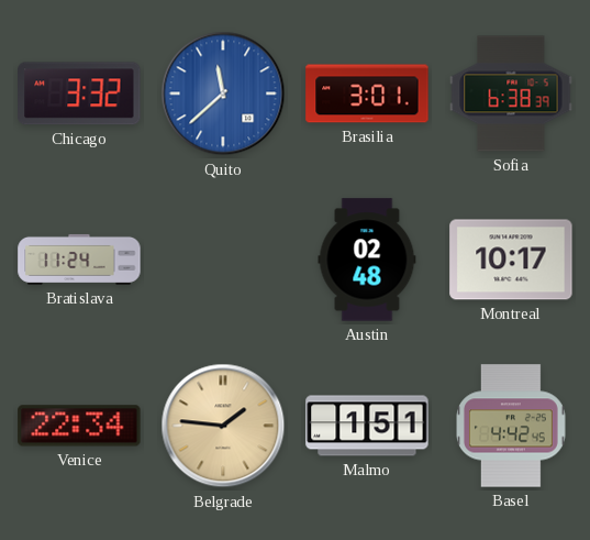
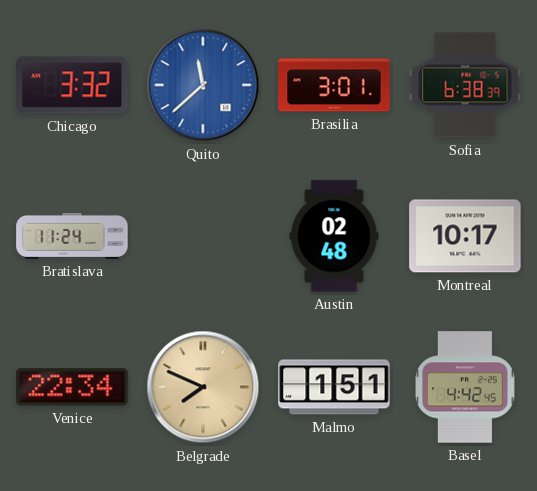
Belgrade: 1:46 -> 7:49 (203, 387)
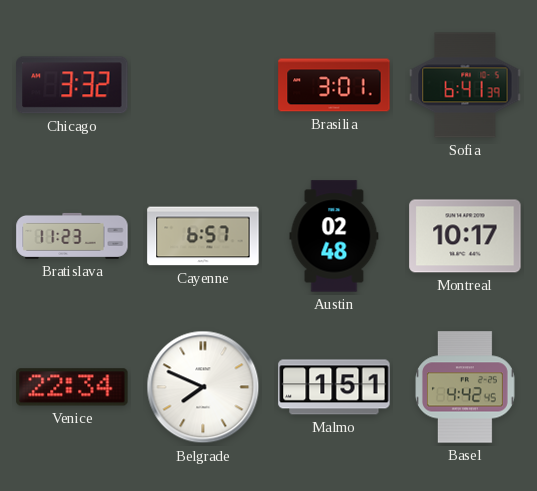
Quito: 11:38 -> none (203, 85)
Sofia: 6:38 -> 6:41 (465, 85)
Bratislava: 11:24 -> 11:23 (72, 236)
Cayenne: none -> 6:57 (203, 236)
Belgrade dial: champagne -> white (203, 387)
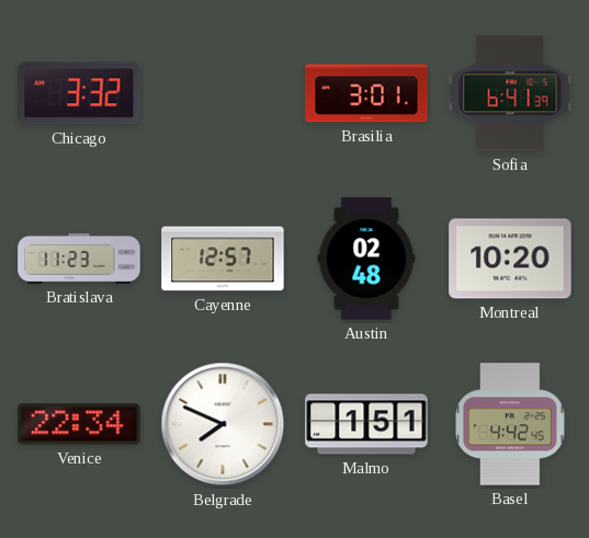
Cayenne: 6:57 -> 12:57 (223, 259)
Montreal: 10:17 -> 10:20 (510, 259)
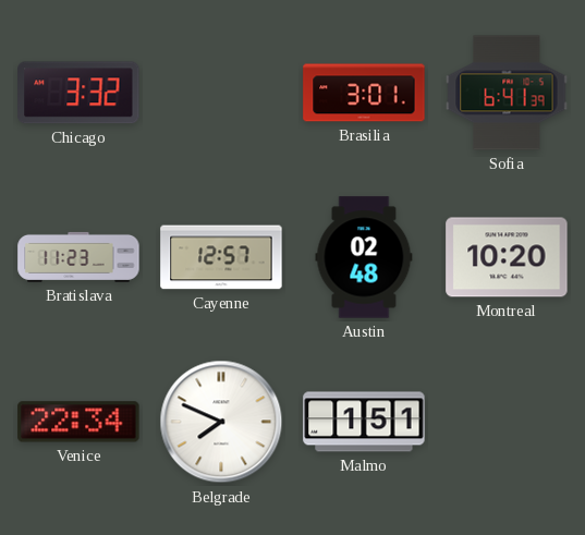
Basel: 4:42 -> none (511, 424)
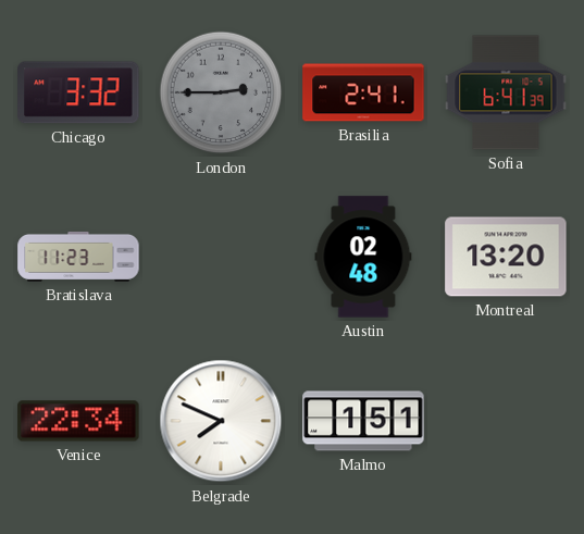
London: none -> 2:45 (221, 92)
Brasilia: 3:01 -> 2:41 (363, 92)
Cayenne: 12:57 -> none (221, 257)
Montreal: 10:20 -> 13:20 (506, 257)
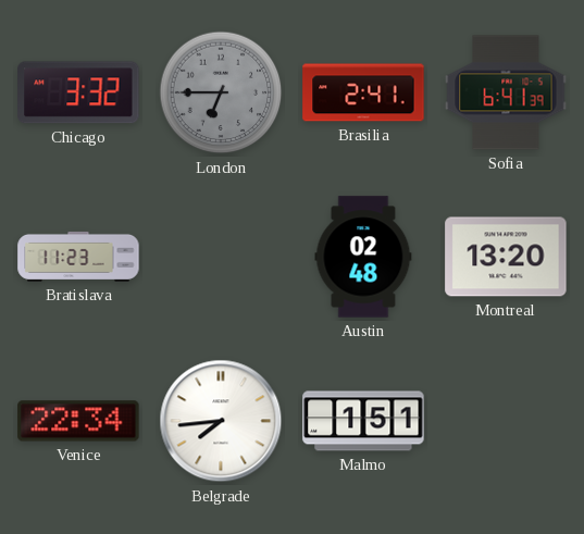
London: 2:45 -> 6:45 (221, 92)
Belgrade: 7:49 -> 7:44 (221, 421)
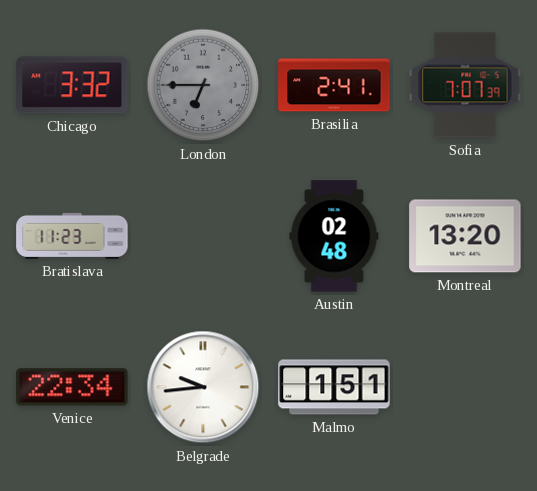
Sofia: 6:41 -> 7:07 (465, 85)
Belgrade: 7:44 -> 9:44 (203, 387)
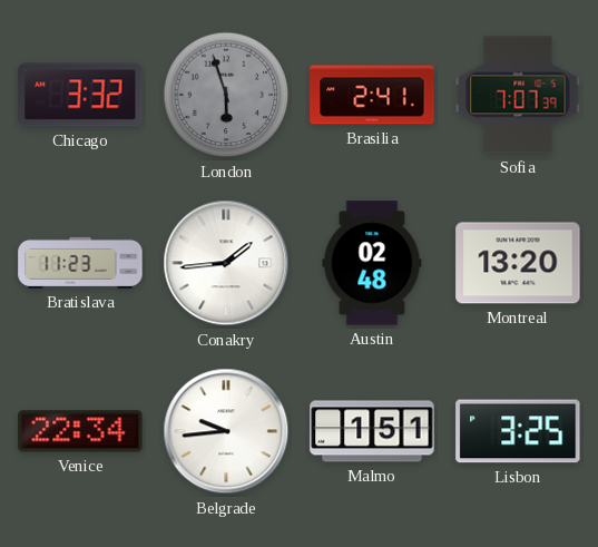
London: 6:45 -> 5:57 (226, 95)
Conakry: none -> 1:44 (226, 263)
Lisbon: none -> 3:25 (518, 431)
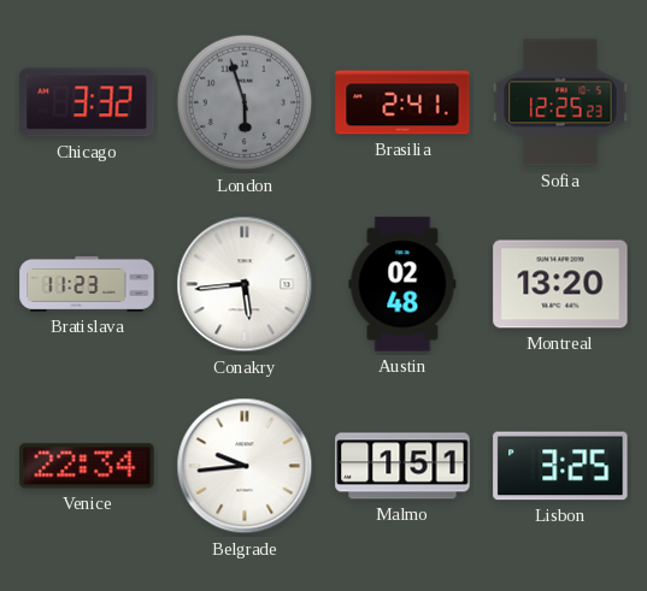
Sofia: 7:07 -> 12:25 (560, 102)
Conakry: 1:44 -> 5:44 (245, 284)
